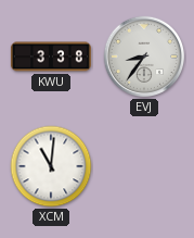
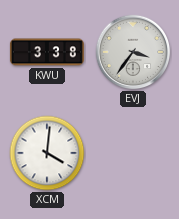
EVJ: 8:36 -> 3:36 (133, 52)
XCM: 11:01 -> 4:01 (47, 153)
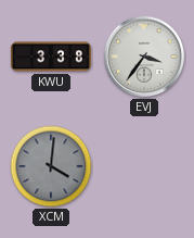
XCM dial: white -> grey (51, 166)
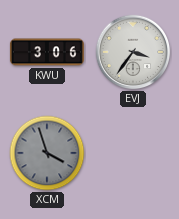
KWU: 3:38 -> 3:06 (47, 52)
XCM: 4:01 -> 3:57 (47, 153)
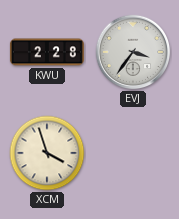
KWU: 3:06 -> 2:28 (47, 52)
XCM dial: grey -> cream (47, 153)
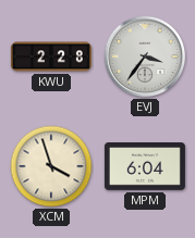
MPM: none -> 6:04 (145, 167)
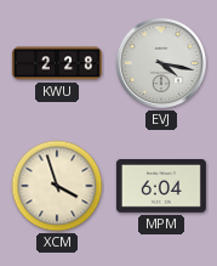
EVJ: 3:36 -> 4:17 (161, 63)
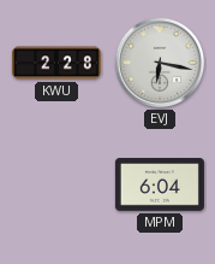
EVJ: 4:17 -> 6:17 (160, 63)
XCM: 3:57 -> none (57, 186)
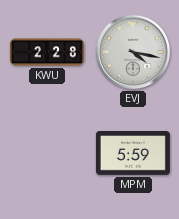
EVJ: 6:17 -> 4:17 (133, 52)
MPM: 6:04 -> 5:59 (133, 154)
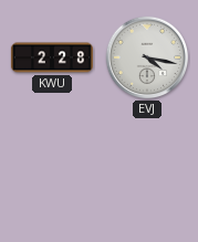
MPM: 5:59 -> none (133, 154)
